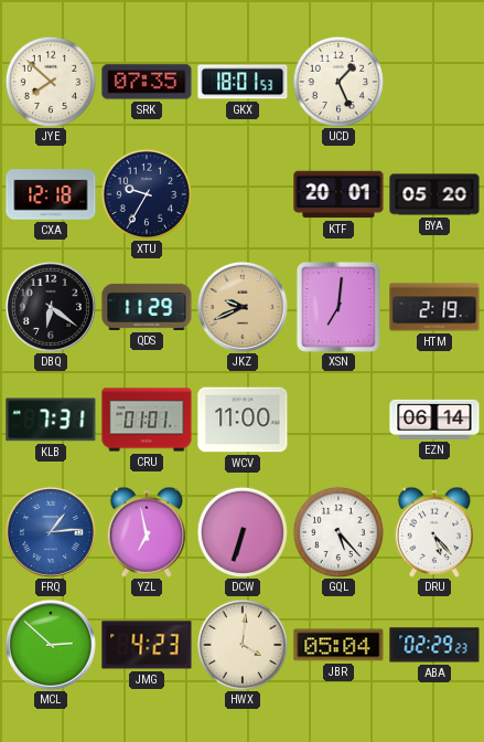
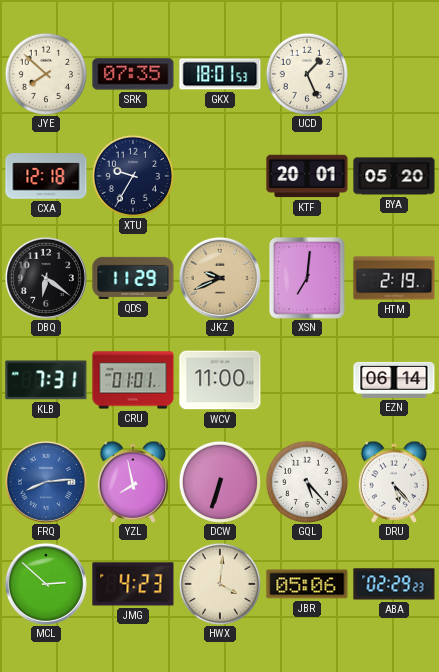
FRQ: 1:14 -> 8:14 (46, 482)
YZL: 6:58 -> 7:58 (133, 482)
JBR: 05:04 -> 05:06 (307, 584)
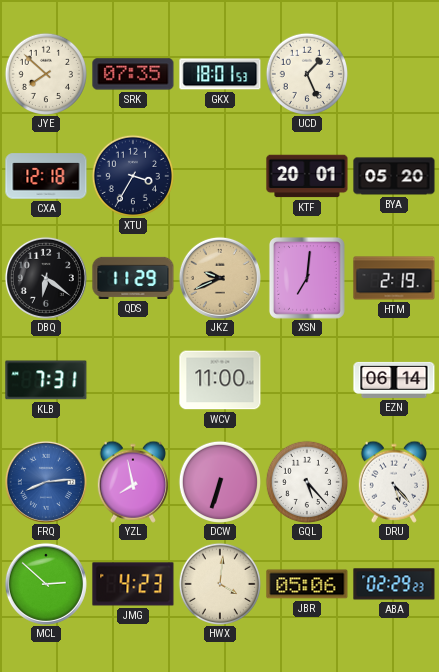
XTU: 9:35 -> 3:35 (132, 175)
CRU: 01:01 -> none (133, 380)
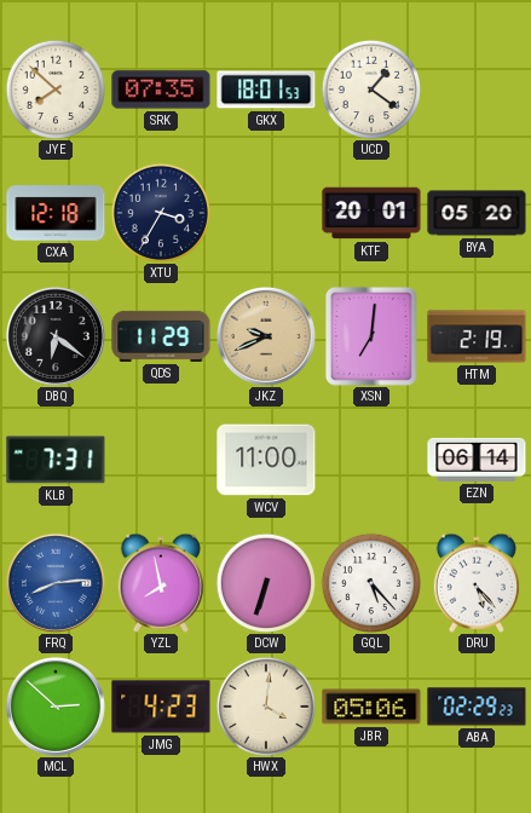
UCD: 1:26 -> 1:21 (370, 88)
